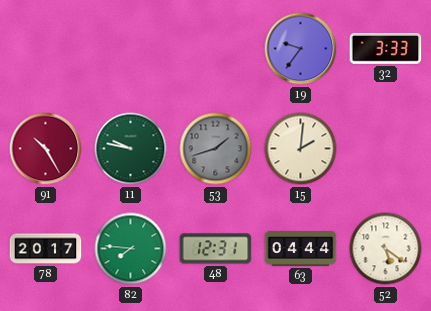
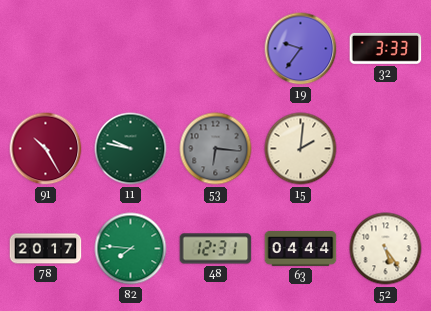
53: 1:42 -> 6:16 (216, 149)
52: 5:21 -> 5:24 (386, 249)
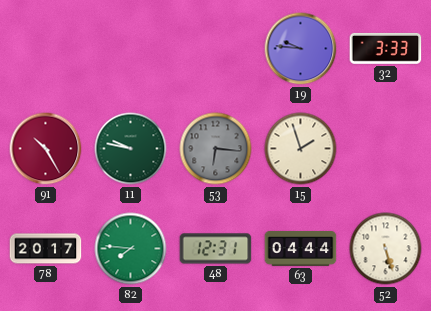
19: 9:36 -> 9:46 (301, 49)
15: 2:01 -> 1:57 (301, 149)
52: 5:24 -> 5:27 (386, 249)
